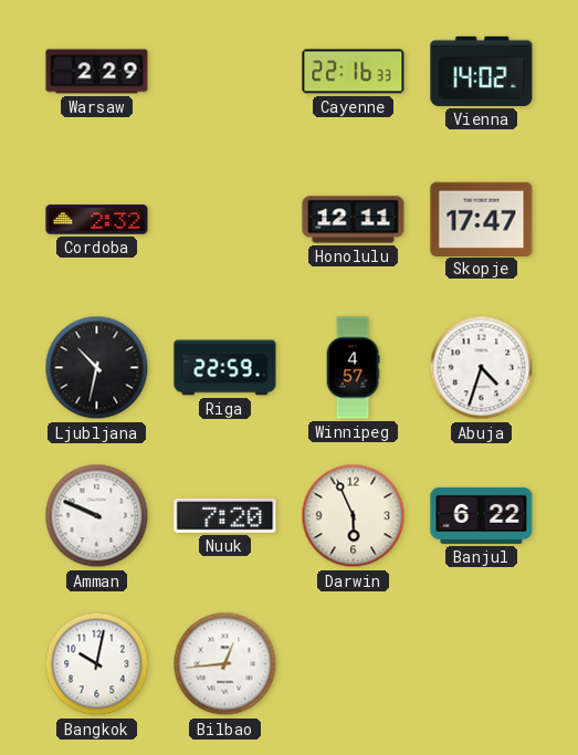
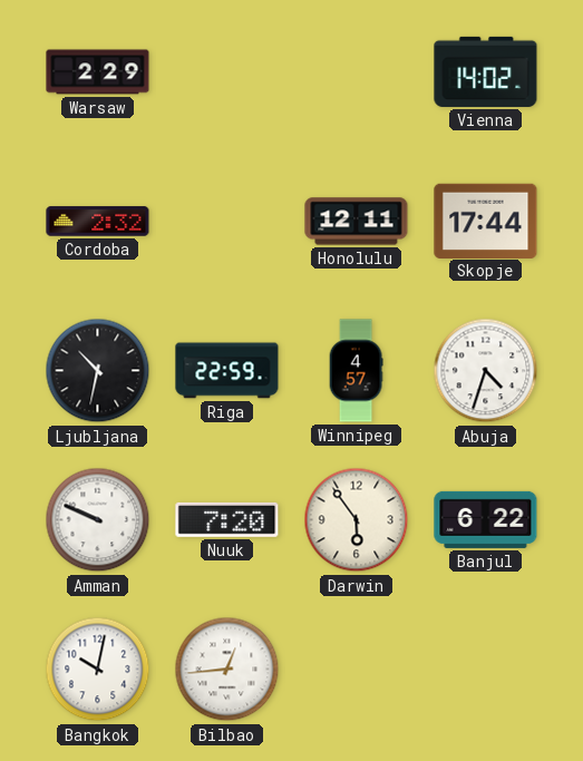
Cayenne: 22:16 -> none (354, 72)
Skopje: 17:47 -> 17:44 (486, 221)
Darwin: 5:56 -> 5:54 (357, 520)
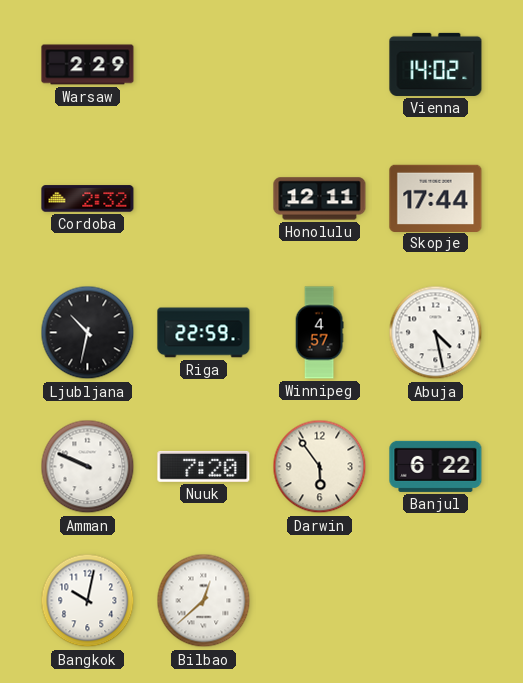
Abuja: 4:33 -> 4:28 (436, 333)
Bilbao: 12:44 -> 12:38 (204, 601)
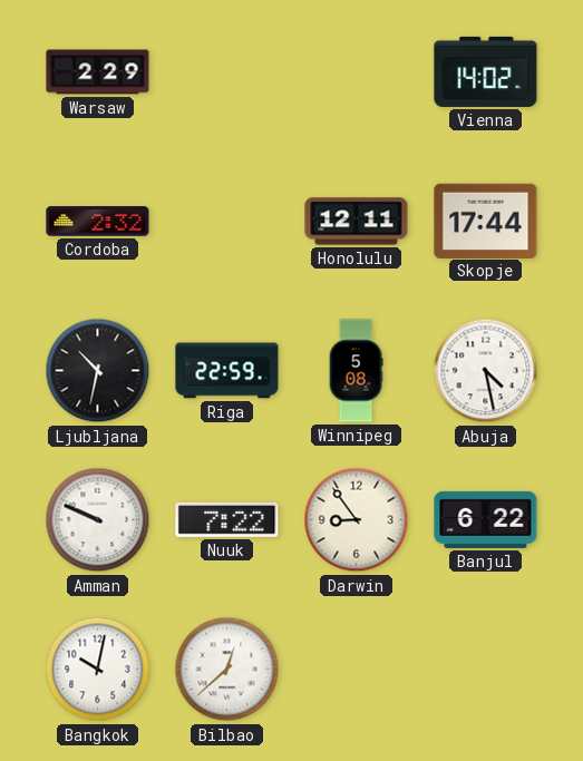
Winnipeg: 4:57 -> 5:08 (356, 371)
Nuuk: 7:20 -> 7:22 (227, 519)
Darwin: 5:54 -> 8:54 (357, 520)
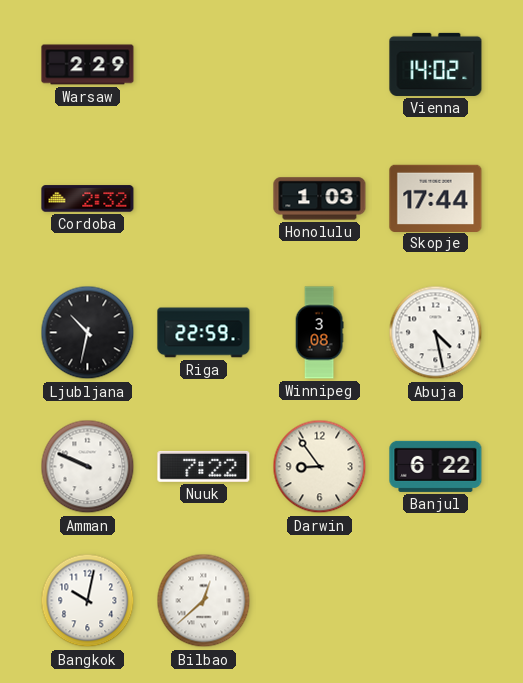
Honolulu: 12:11 -> 1:03 (320, 199)
Winnipeg: 5:08 -> 3:08 (319, 333)
